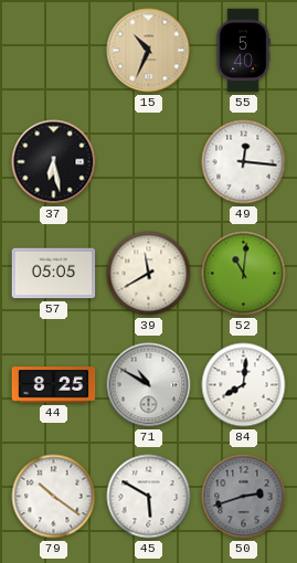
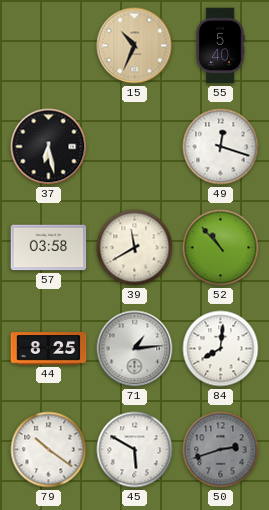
49: 12:16 -> 12:18 (221, 147)
57: 05:05 -> 03:58 (49, 248)
52: 11:01 -> 10:53 (221, 248)
71: 10:50 -> 1:14 (135, 349)
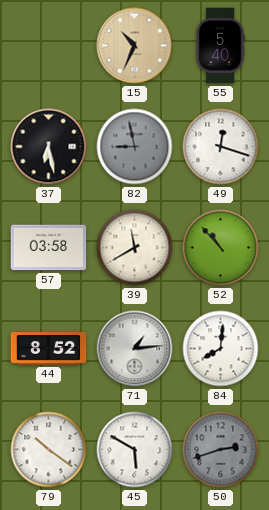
82: none -> 8:58 (135, 147)
44: 8:25 -> 8:52 (49, 349)
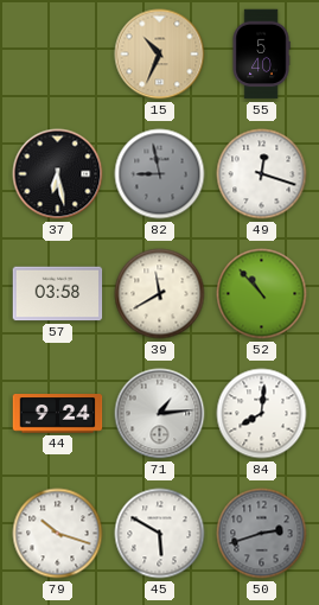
44: 8:52 -> 9:24 (58, 414)
79: 10:21 -> 10:18 (58, 534)
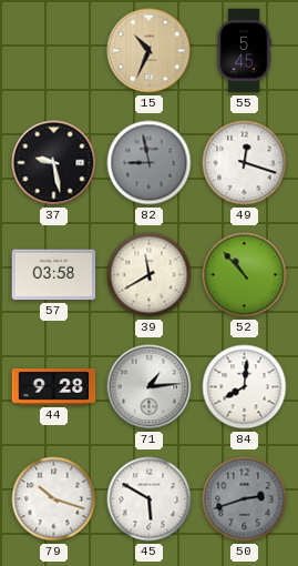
55: 5:40 -> 5:45 (244, 51)
37: 6:28 -> 9:28 (54, 163)
44: 9:24 -> 9:28 (54, 387)
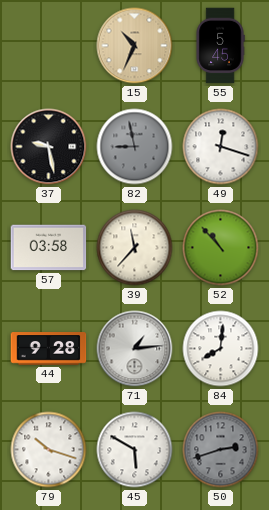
39: 11:40 -> 11:37 (135, 248)
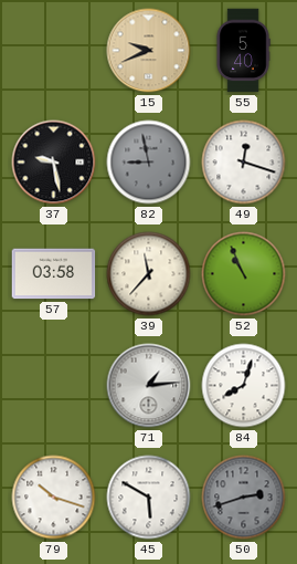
15: 10:34 -> 9:41 (149, 51)
55: 5:45 -> 5:40 (243, 51)
52: 10:53 -> 10:56 (244, 274)
44: 9:28 -> none (49, 349)
84: 8:01 -> 8:03 (244, 386)
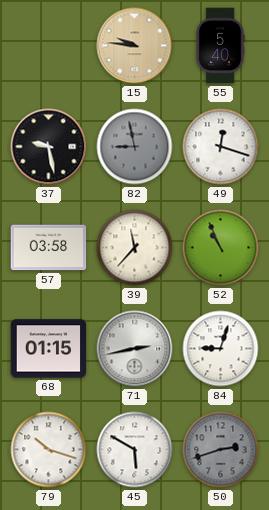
15: 9:41 -> 9:46 (135, 46)
68: none -> 01:15 (49, 349)
71: 1:14 -> 2:43 (135, 349)
84: 8:03 -> 9:03 (221, 349)
